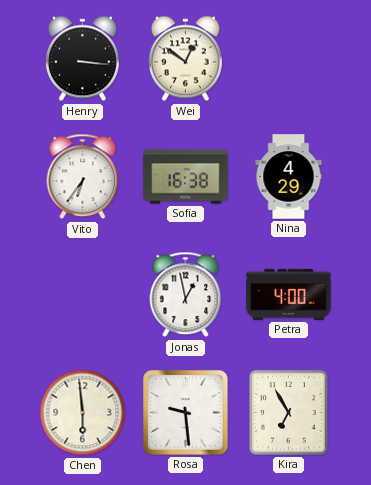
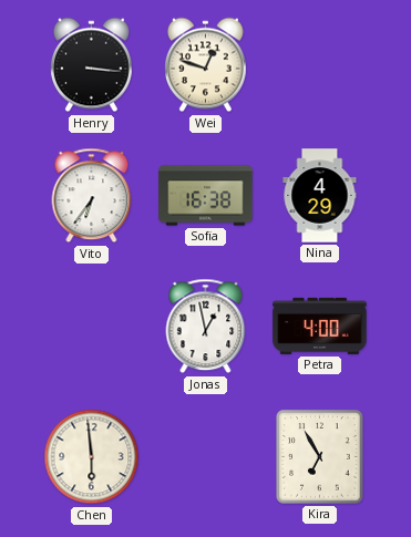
Wei: 12:51 -> 12:48 (206, 65)
Rosa: 9:29 -> none (186, 413)
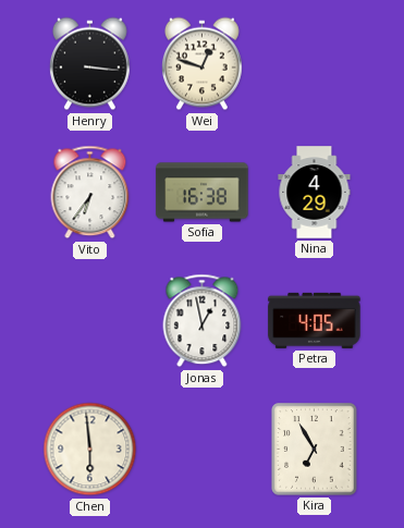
Petra: 4:00 -> 4:05 (315, 320)
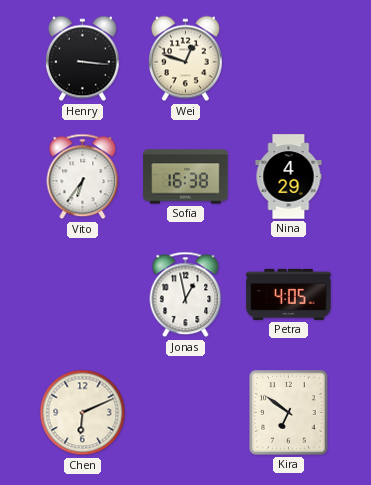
Chen: 5:59 -> 6:11 (83, 413)
Kira: 6:55 -> 6:51 (289, 413)
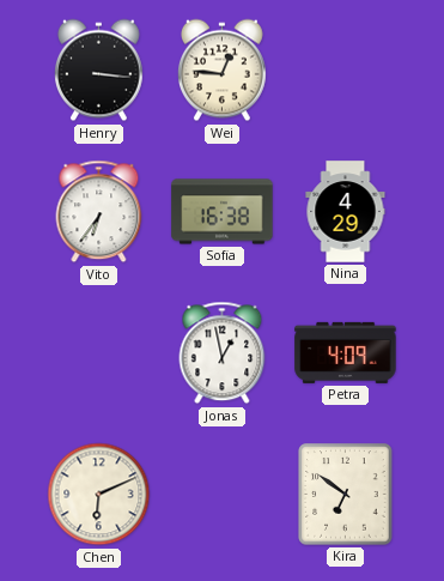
Wei: 12:48 -> 12:46 (223, 71)
Petra: 4:05 -> 4:09 (346, 352)
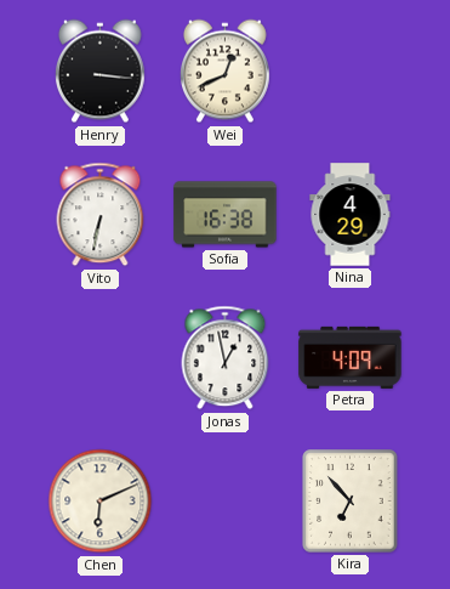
Wei: 12:46 -> 12:41 (226, 72)
Vito: 6:36 -> 6:32 (101, 215)
Kira: 6:51 -> 6:53 (351, 502)
